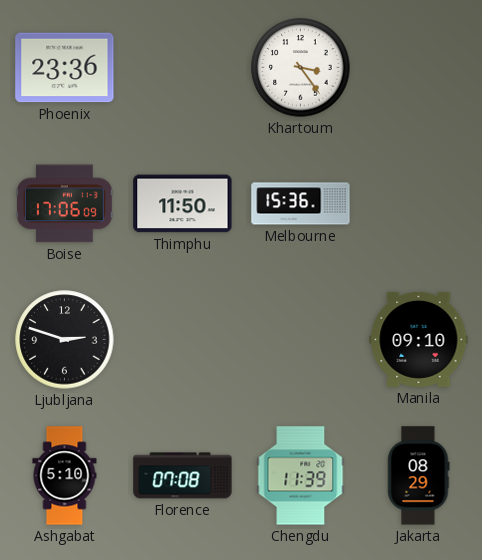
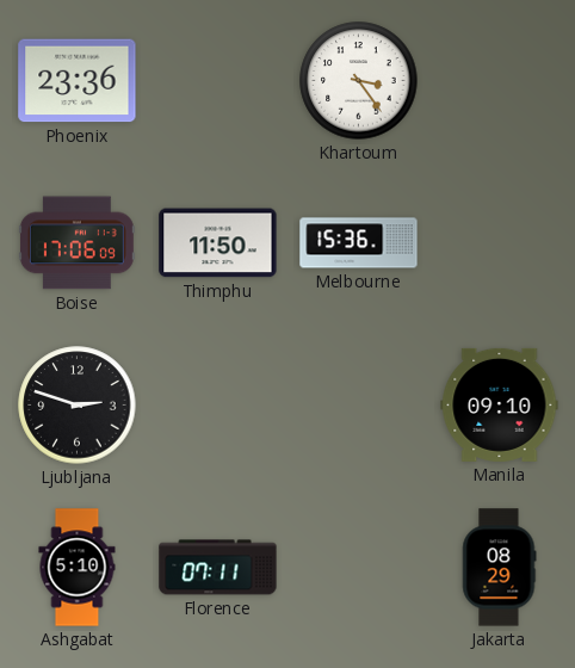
Florence: 07:08 -> 07:11 (218, 568)
Chengdu: 11:39 -> none (301, 476)
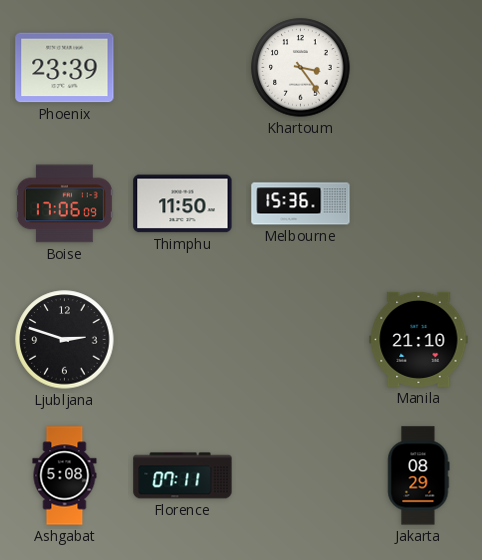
Phoenix: 23:36 -> 23:39 (65, 68)
Manila: 09:10 -> 21:10 (419, 339)
Ashgabat: 5:10 -> 5:08 (65, 476)
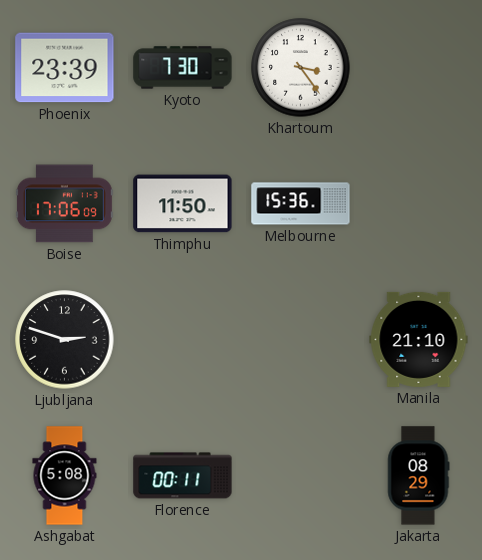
Kyoto: none -> 7:30 (183, 68)
Florence: 07:11 -> 00:11 (183, 476)
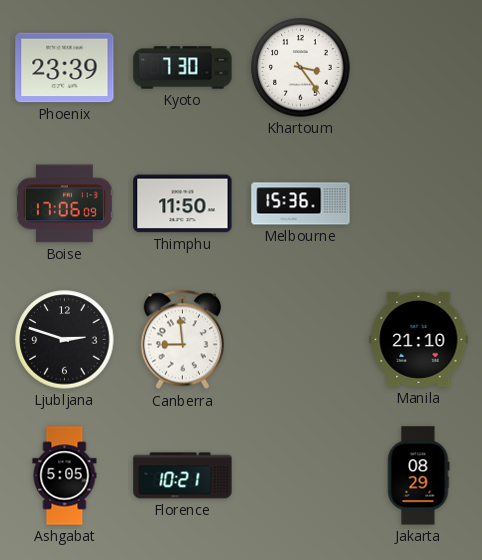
Canberra: none -> 8:59 (182, 340)
Ashgabat: 5:08 -> 5:05 (65, 476)
Florence: 00:11 -> 10:21 (183, 476)
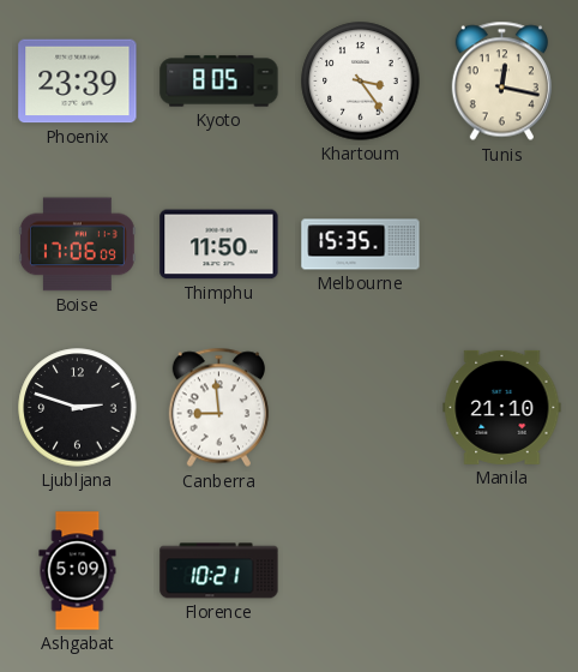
Kyoto: 7:30 -> 8:05 (219, 82)
Tunis: none -> 12:17 (501, 82)
Melbourne: 15:36 -> 15:35 (361, 245)
Ashgabat: 5:05 -> 5:09 (78, 571)
Jakarta: 08:29 -> none (419, 476)
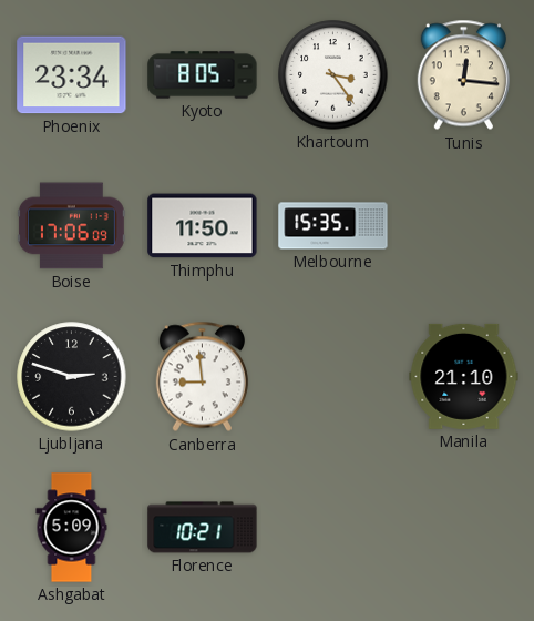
Phoenix: 23:39 -> 23:34 (72, 75)
Tunis: 12:17 -> 12:16 (463, 75)
